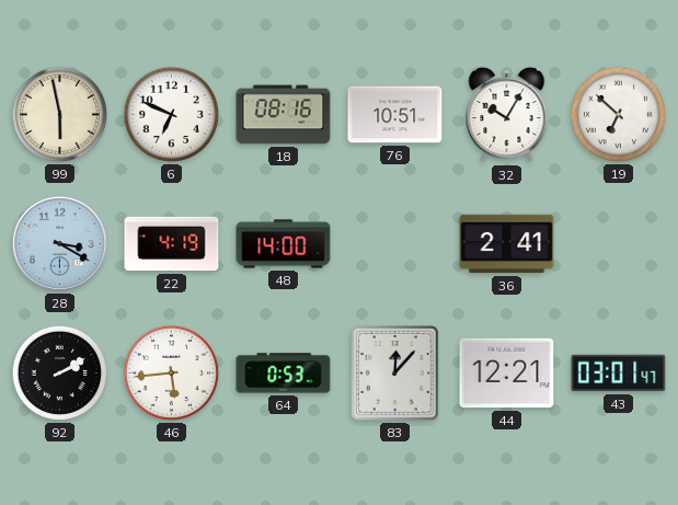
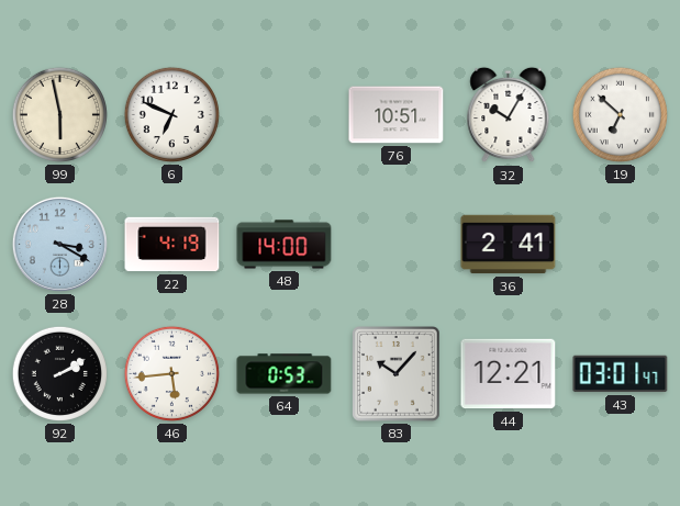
18: 08:16 -> none (284, 115)
83: 12:07 -> 10:07 (397, 374)
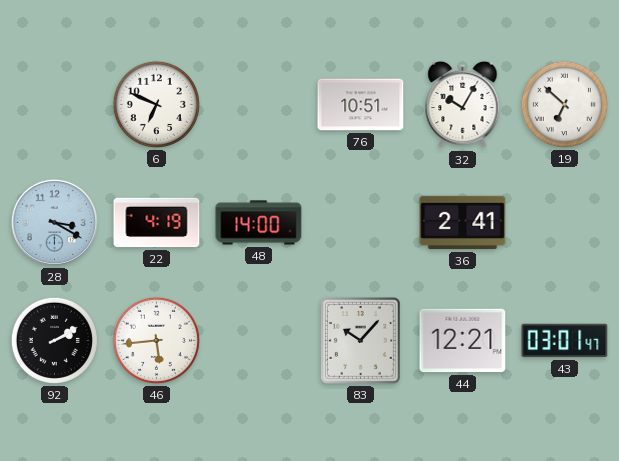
99: 5:58 -> none (59, 114)
64: 0:53 -> none (285, 374)
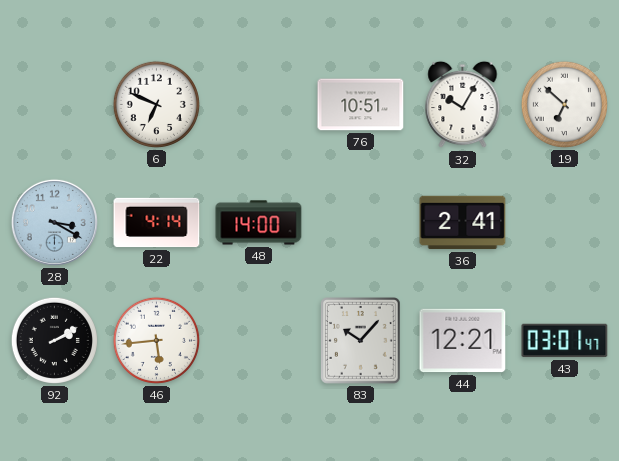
22: 4:19 -> 4:14 (157, 223)
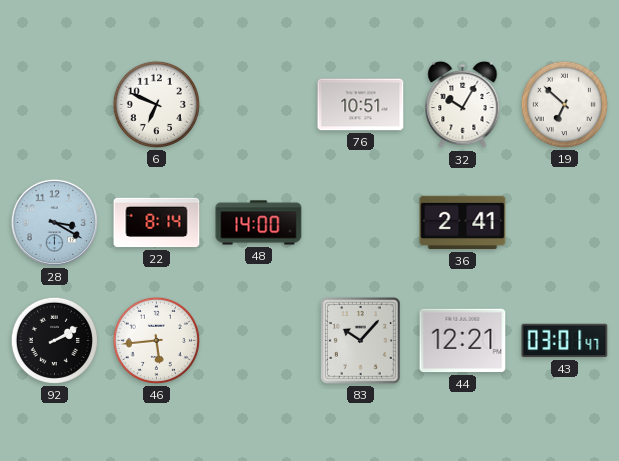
22: 4:14 -> 8:14 (157, 223)
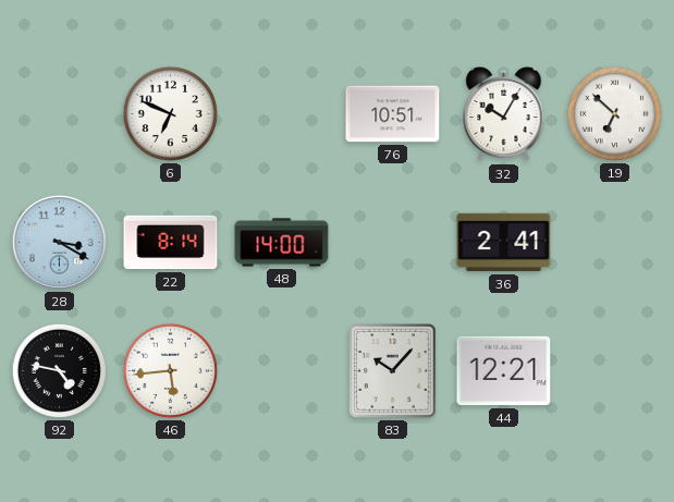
92: 2:10 -> 4:47 (59, 370)
43: 03:01 -> none (565, 341)
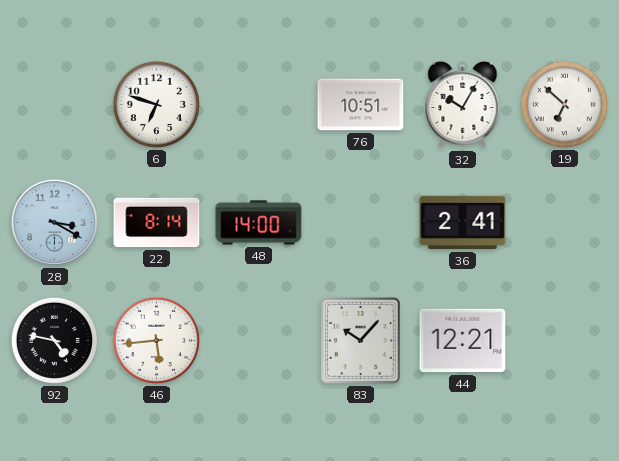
6: 6:49 -> 6:48 (156, 104)
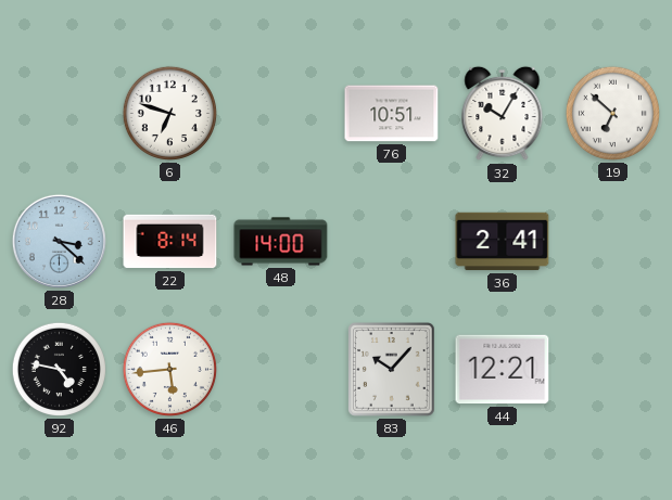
28: 3:20 -> 3:22 (59, 241)
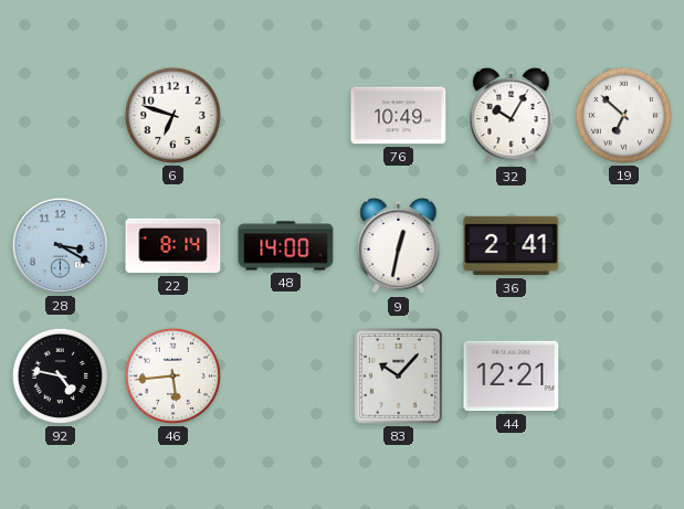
76: 10:51 -> 10:49 (399, 116)
28: 3:22 -> 3:20 (60, 245)
9: none -> 12:32 (399, 246)
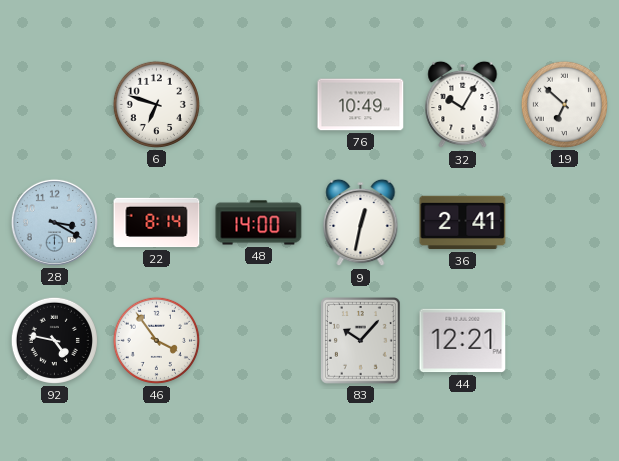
46: 5:44 -> 3:54 (156, 340)
